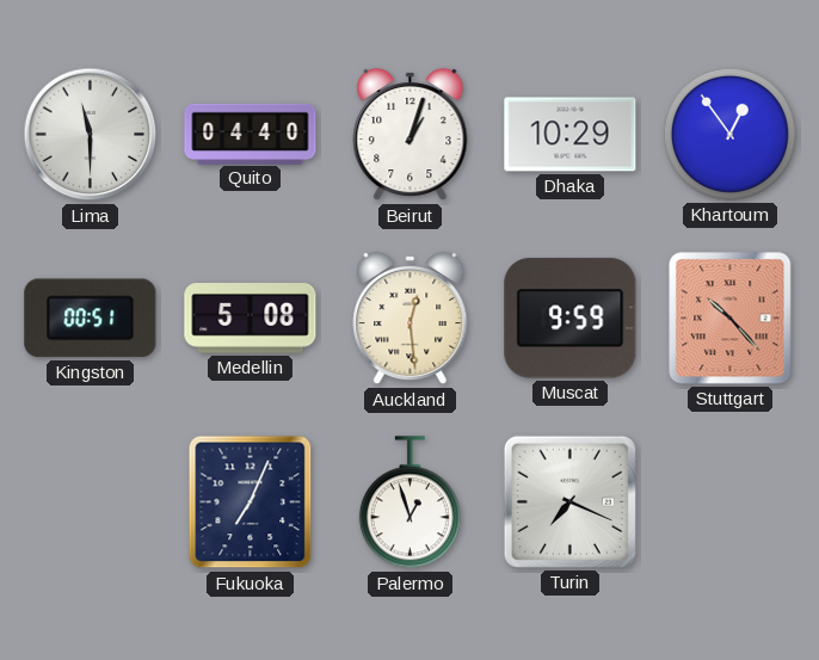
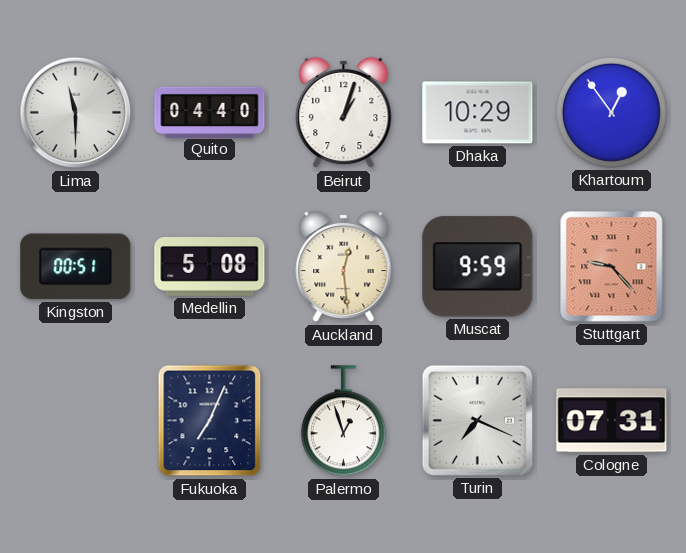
Stuttgart: 10:23 -> 9:23 (612, 267)
Cologne: none -> 07:31 (612, 421)
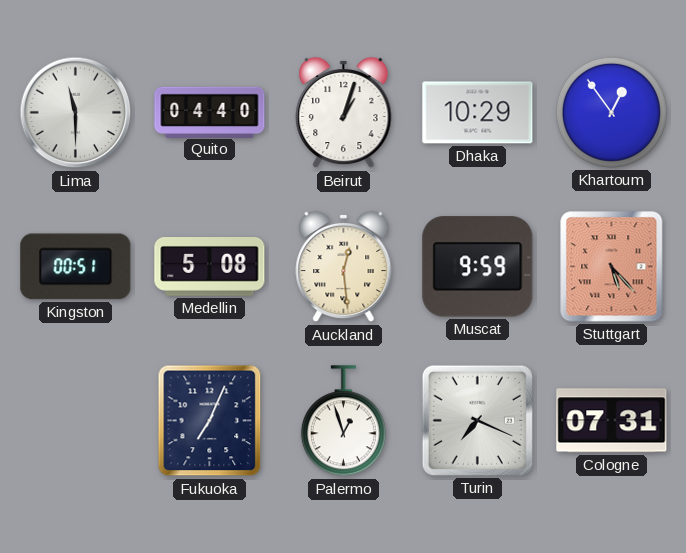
Stuttgart: 9:23 -> 5:23 (612, 267)
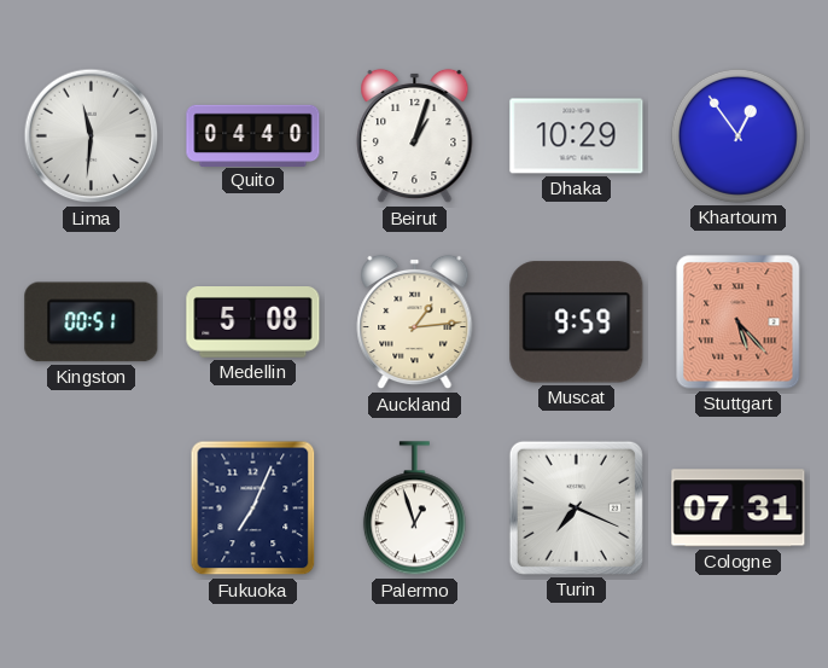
Lima: 11:30 -> 11:31 (92, 136)
Auckland: 12:29 -> 1:14 (415, 323)
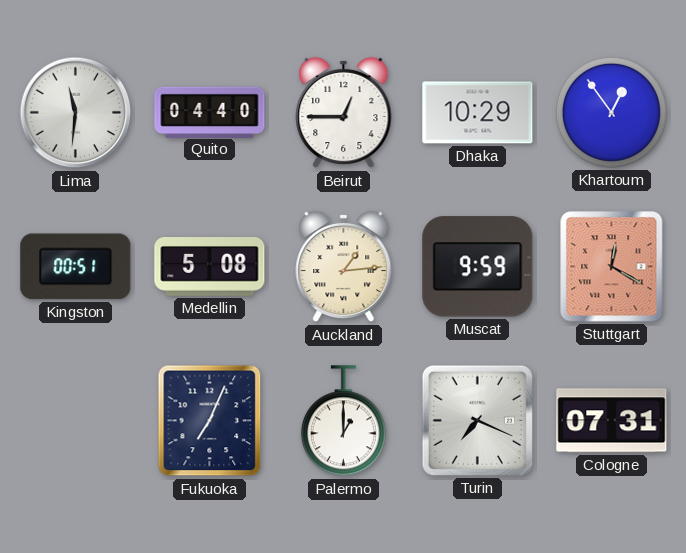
Beirut: 1:03 -> 12:45 (344, 113)
Stuttgart: 5:23 -> 12:20 (612, 267)
Palermo: 12:57 -> 1:00 (343, 421)
